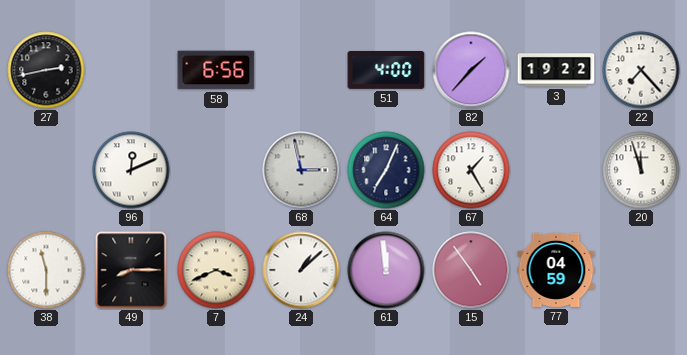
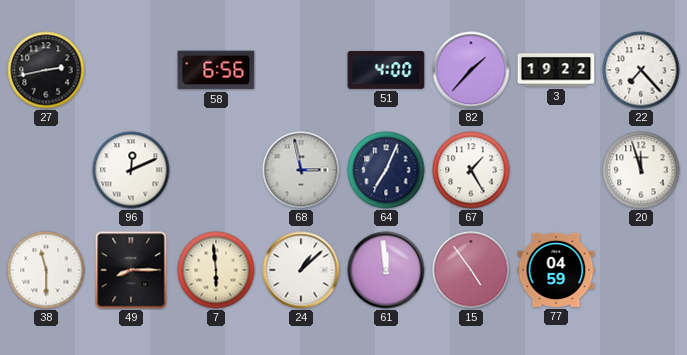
7: 3:41 -> 5:59 (216, 270)
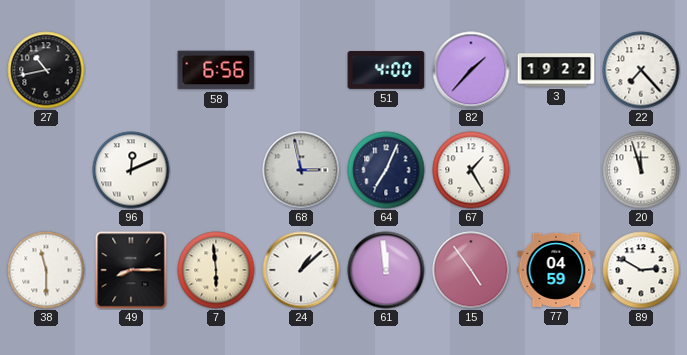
27: 2:43 -> 10:43 (46, 70)
89: none -> 2:50 (641, 270)
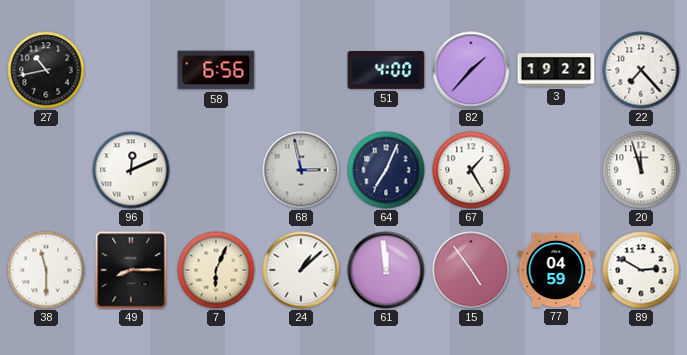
7: 5:59 -> 6:04 (216, 270)
